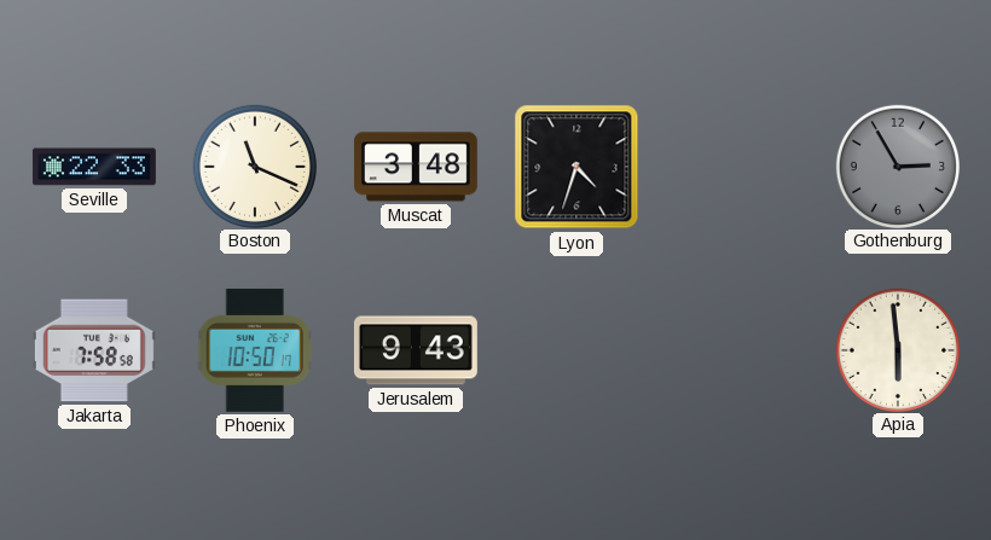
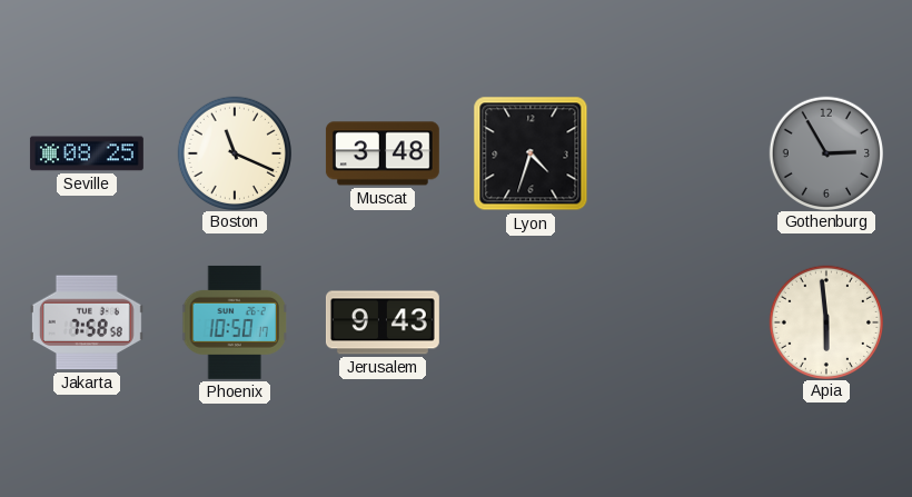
Seville: 22:33 -> 08:25 (87, 153)
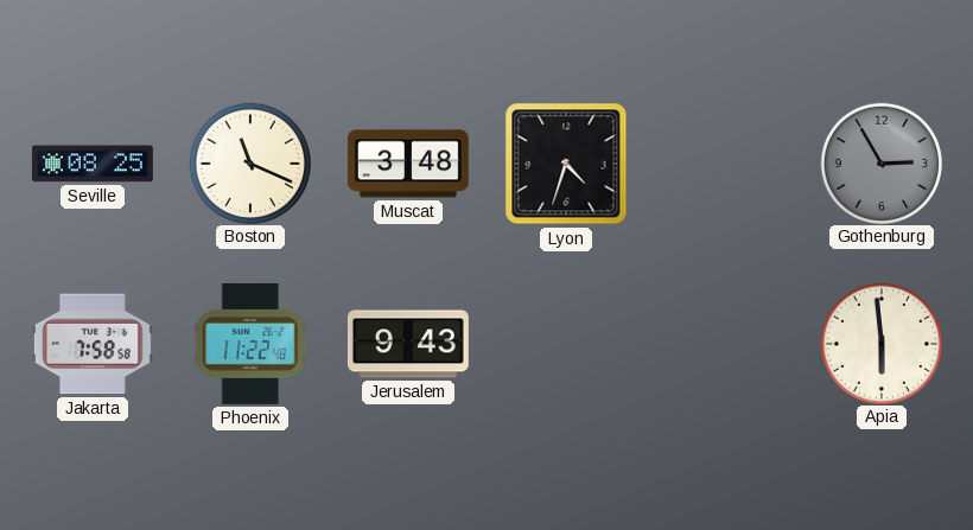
Phoenix: 10:50 -> 11:22 (250, 344)
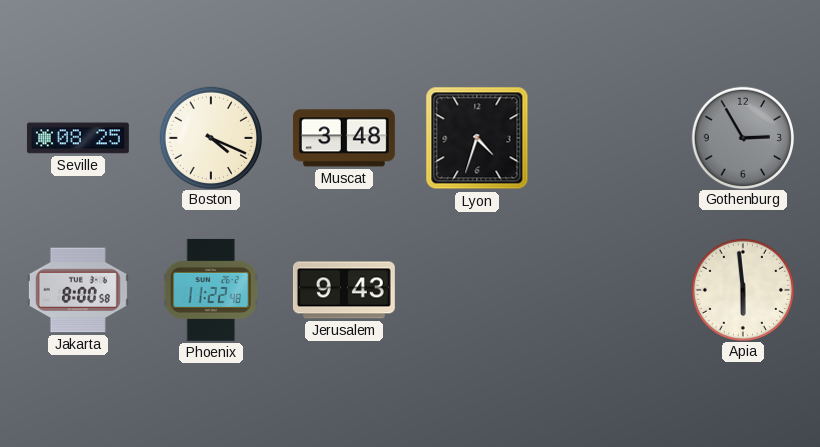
Boston: 11:19 -> 4:19 (210, 137)
Jakarta: 7:58 -> 8:00 (78, 290)
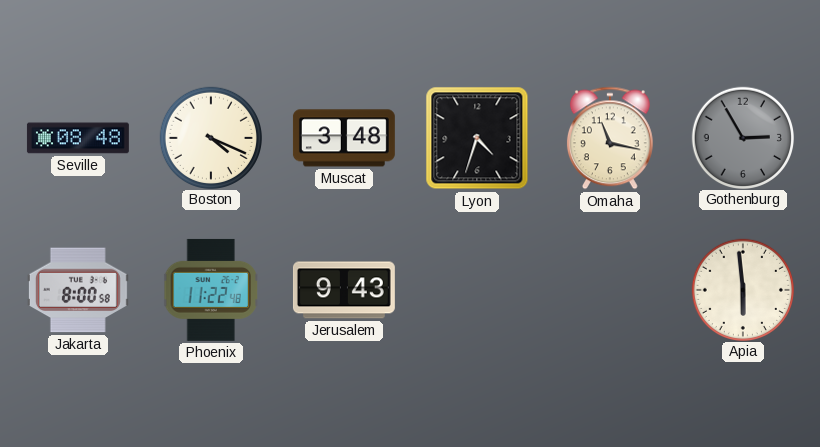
Seville: 08:25 -> 08:48 (78, 138)
Omaha: none -> 11:17 (610, 138)
